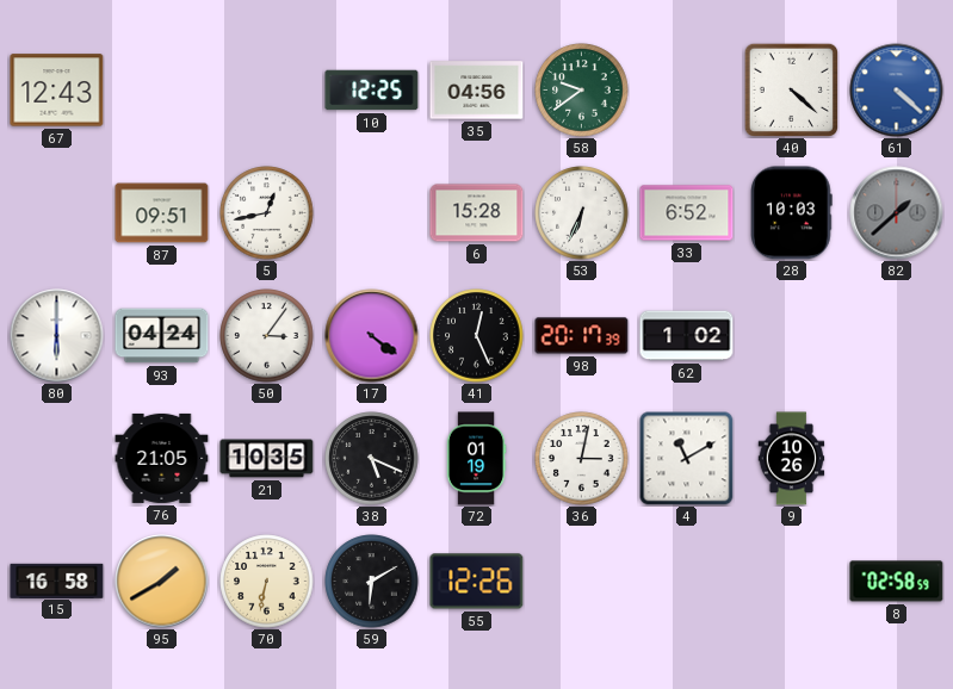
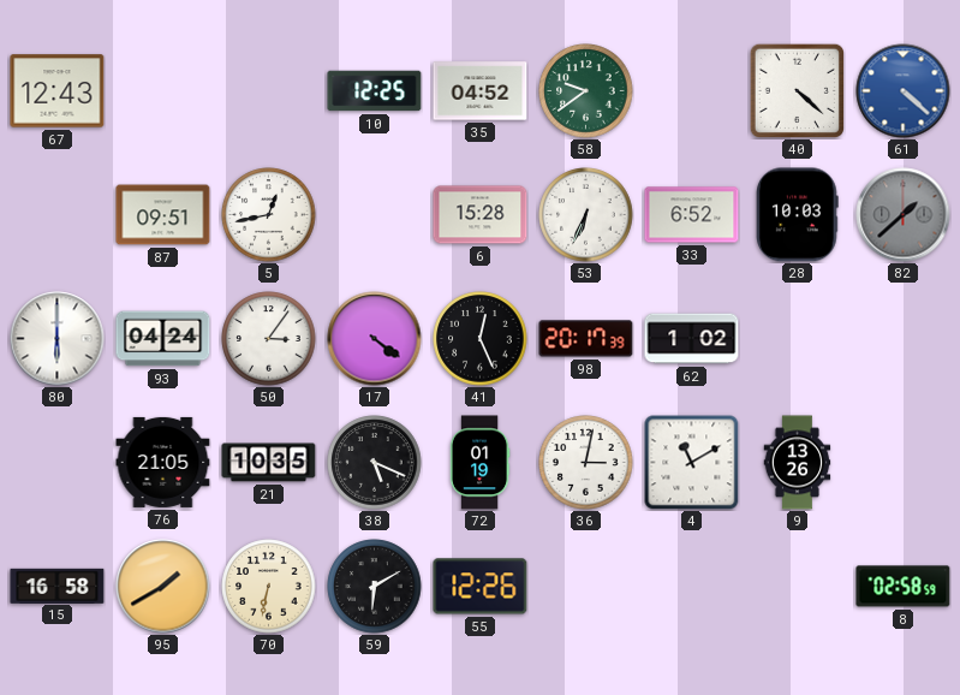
35: 04:56 -> 04:52 (481, 91)
9: 10:26 -> 13:26 (798, 463)
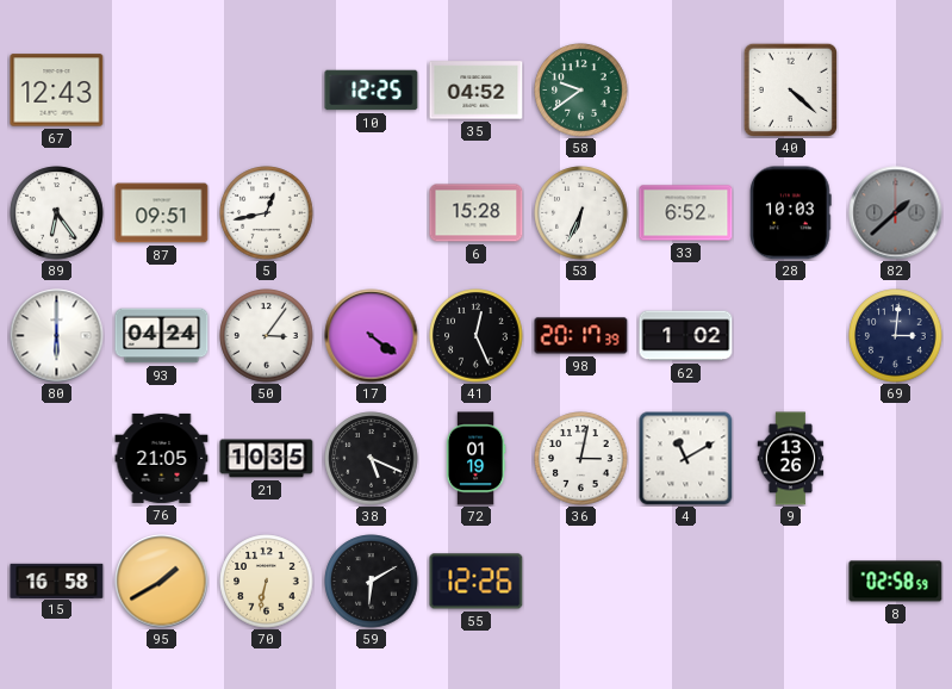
61: 4:22 -> none (904, 91)
89: none -> 6:24 (57, 213)
69: none -> 3:01 (896, 336)
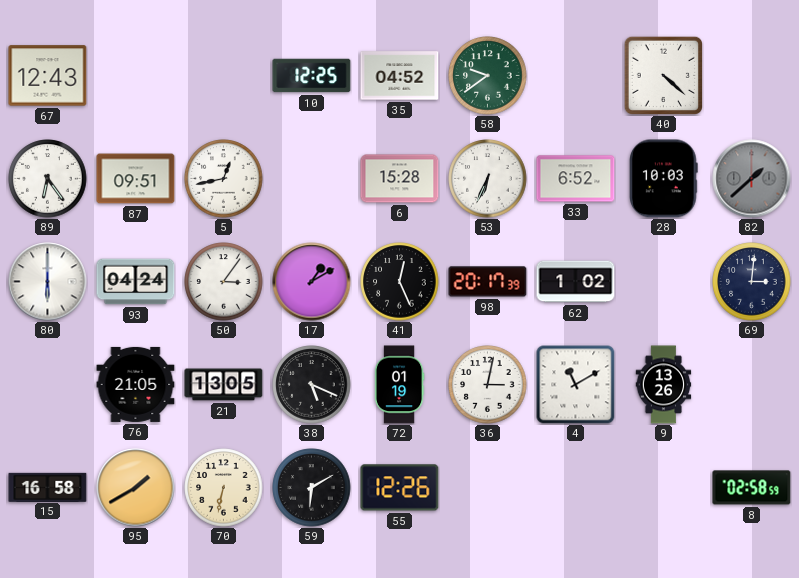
17: 4:21 -> 1:10 (312, 282)
21: 10:35 -> 13:05 (224, 385)
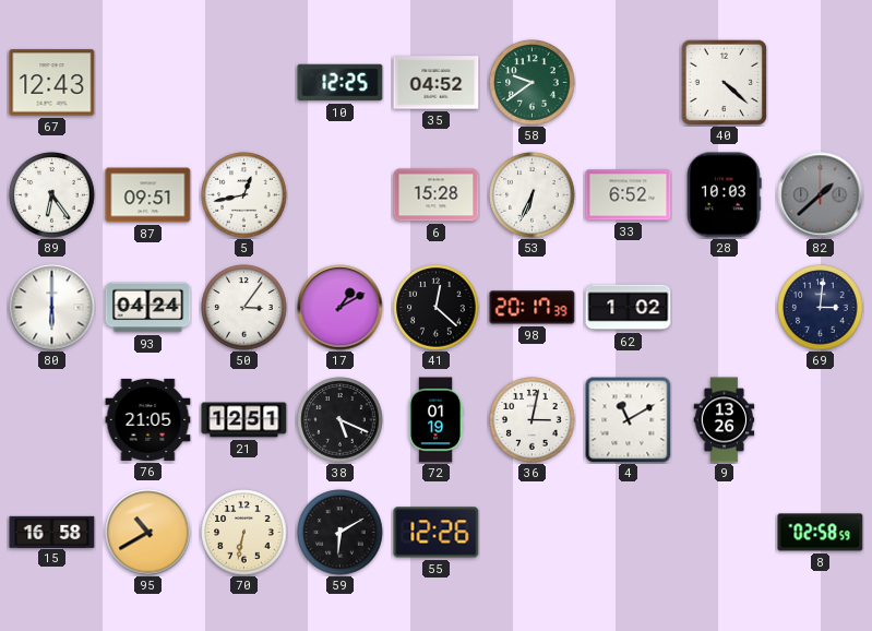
41: 12:26 -> 12:22 (437, 308)
21: 13:05 -> 12:51 (244, 420)
95: 1:40 -> 10:40 (148, 533)
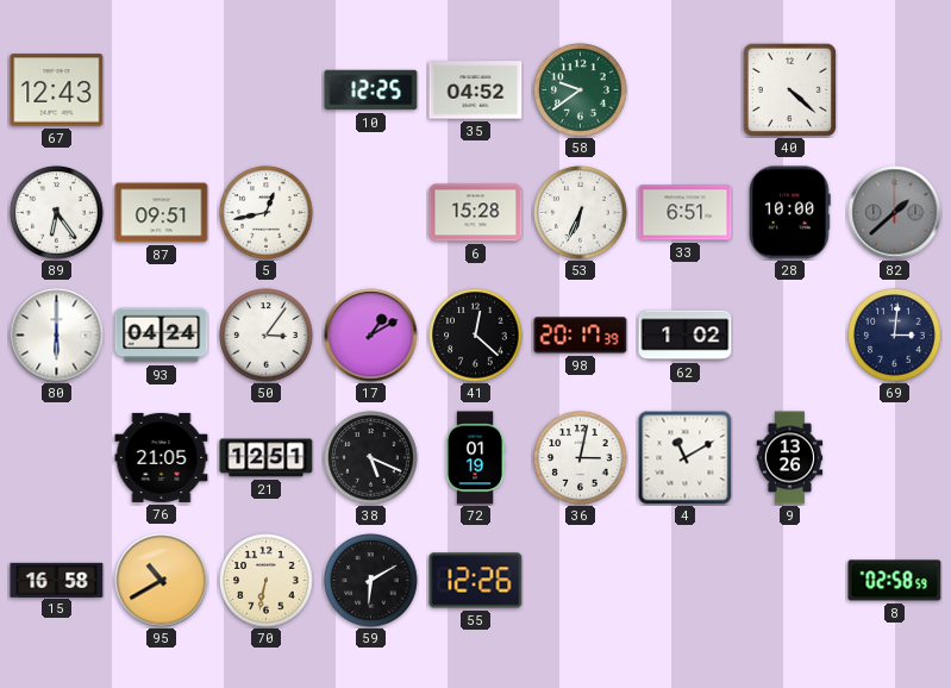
33: 6:52 -> 6:51 (686, 213)
28: 10:03 -> 10:00 (790, 213)
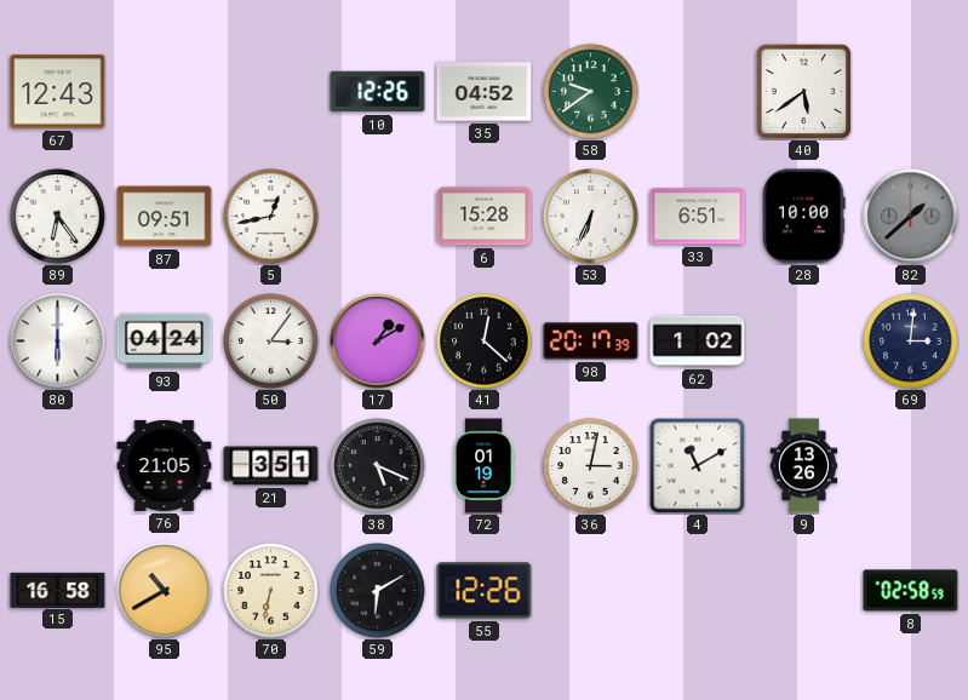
10: 12:25 -> 12:26 (378, 92)
40: 4:22 -> 5:39 (803, 91)
21: 12:51 -> 3:51 (271, 466)
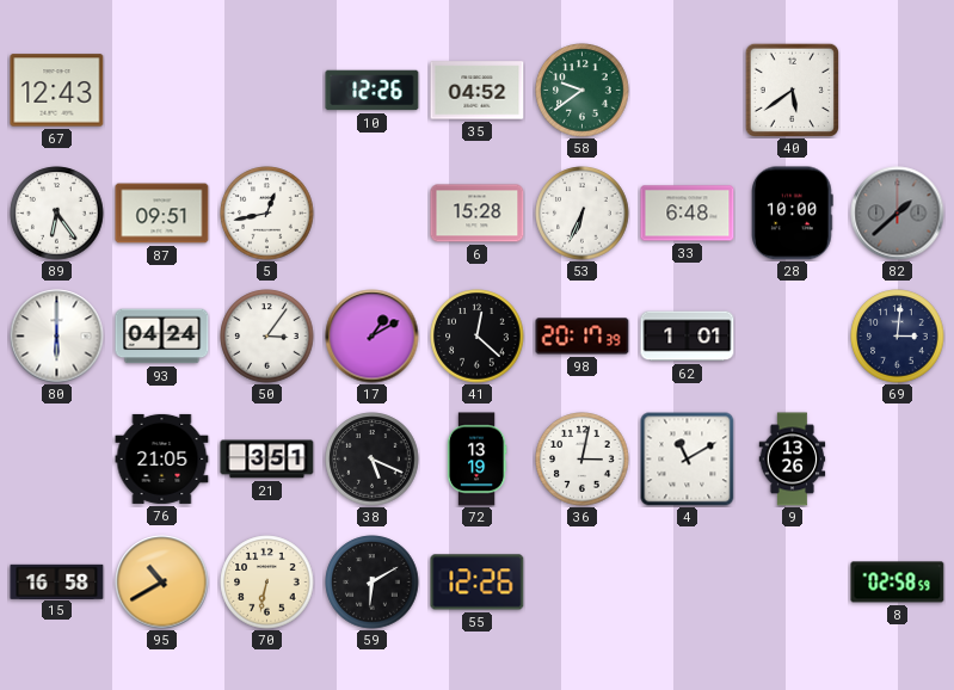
33: 6:51 -> 6:48 (688, 214)
62: 1:02 -> 1:01 (688, 337)
72: 01:19 -> 13:19 (476, 460)
